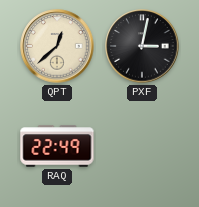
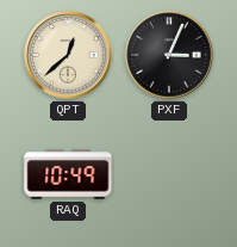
PXF: 3:02 -> 3:04 (169, 55)
RAQ: 22:49 -> 10:49 (68, 174)
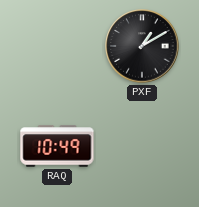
QPT: 12:38 -> none (68, 55)
PXF: 3:04 -> 1:10 (142, 46)
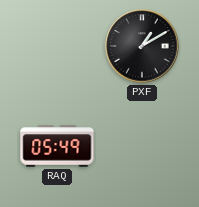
RAQ: 10:49 -> 05:49 (57, 146)
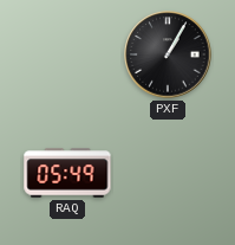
PXF: 1:10 -> 1:05 (168, 54)
